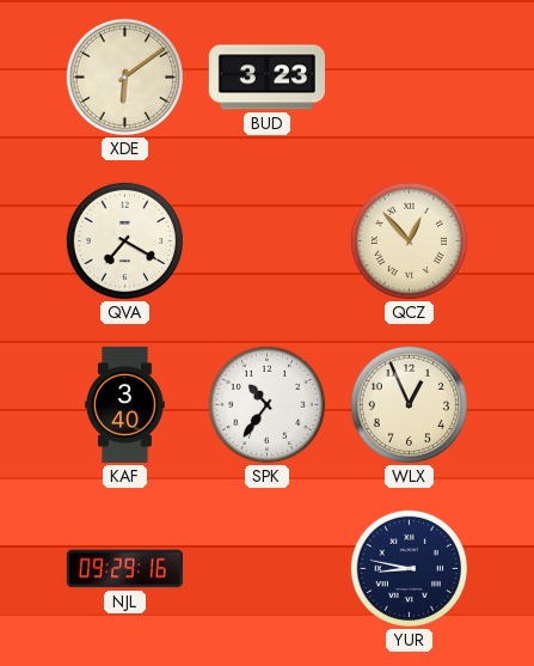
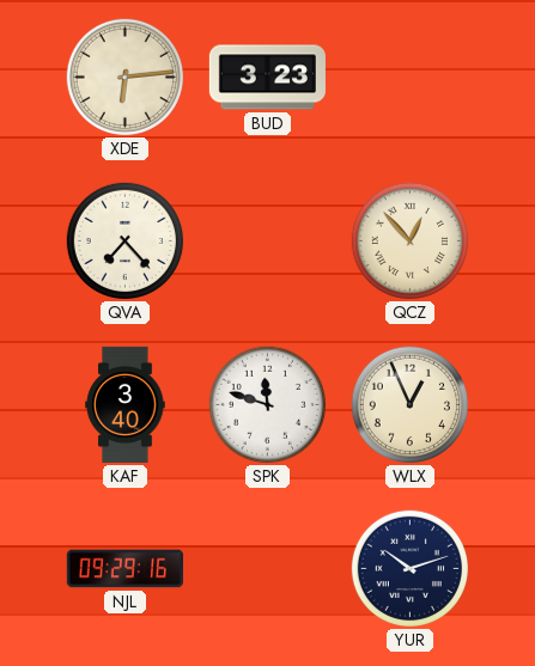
XDE: 6:09 -> 6:14 (124, 77)
QVA: 7:20 -> 7:23 (124, 240)
SPK: 10:36 -> 11:48 (267, 404)
YUR: 8:47 -> 10:12 (409, 568)
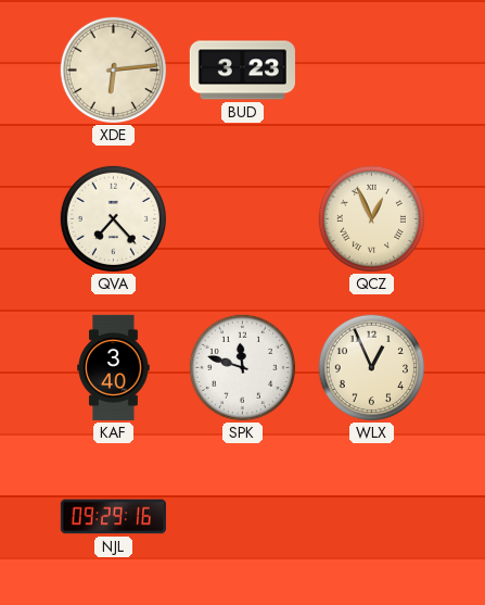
QCZ: 12:53 -> 12:56 (371, 218)
YUR: 10:12 -> none (409, 568)
